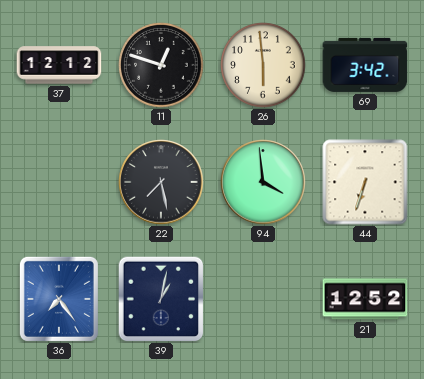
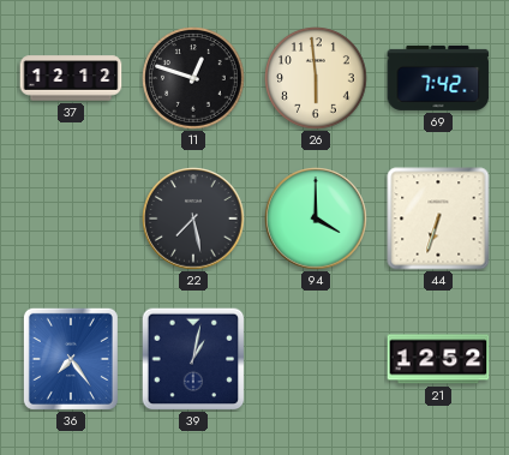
69: 3:42 -> 7:42 (438, 78)
94: 3:59 -> 4:00 (316, 218)
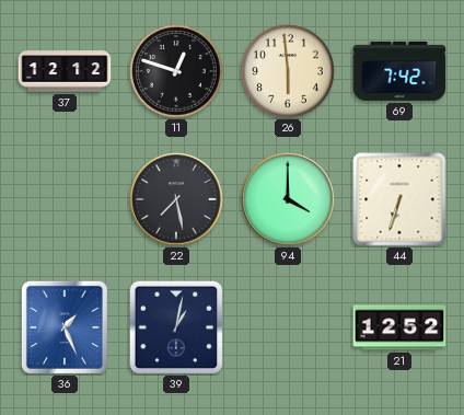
36: 7:24 -> 1:26 (65, 327)
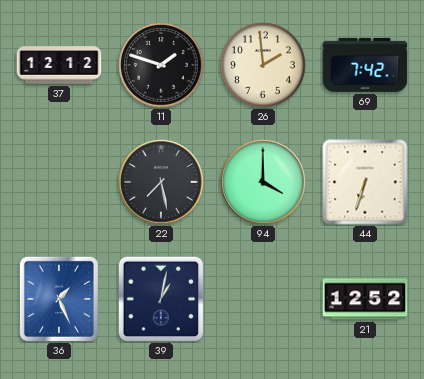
11: 12:48 -> 1:48 (161, 65)
26: 5:59 -> 1:59 (263, 65)
